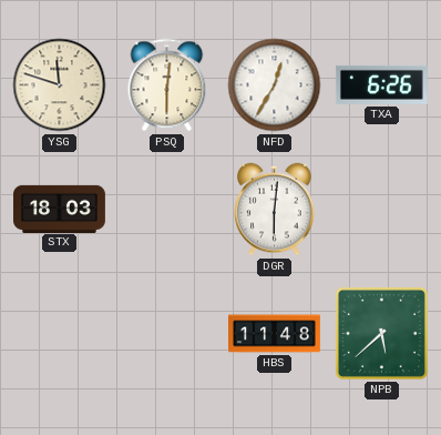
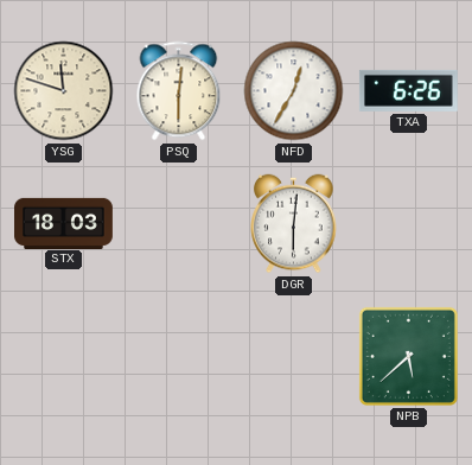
HBS: 11:48 -> none (275, 334)
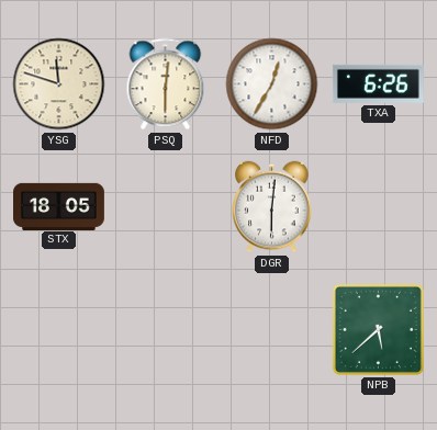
STX: 18:03 -> 18:05 (59, 206)
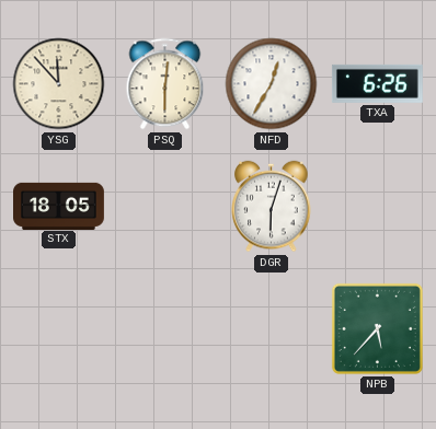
YSG: 11:48 -> 11:53 (59, 84)
DGR: 6:01 -> 6:03 (272, 207)
NPB: 5:38 -> 5:37 (377, 328)
